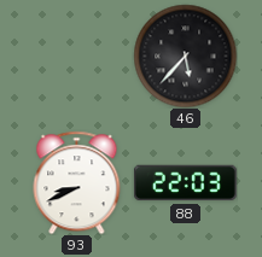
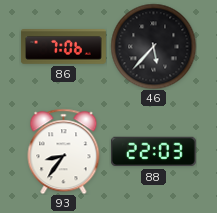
86: none -> 7:06 (63, 47)
93: 8:41 -> 8:36 (64, 151)
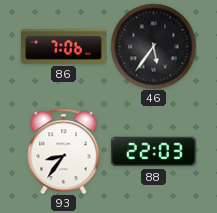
46: 5:37 -> 5:36 (153, 46)
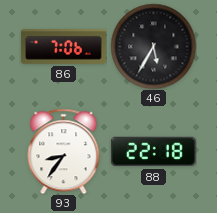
46: 5:36 -> 5:35 (153, 46)
88: 22:03 -> 22:18 (153, 152)
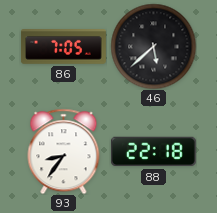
86: 7:06 -> 7:05 (63, 47)
46: 5:35 -> 5:38 (153, 46)
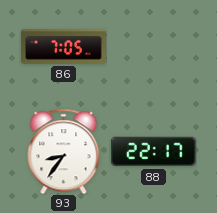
46: 5:38 -> none (153, 46)
88: 22:18 -> 22:17 (153, 152)
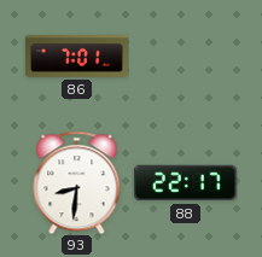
86: 7:05 -> 7:01 (76, 57)
93: 8:36 -> 8:31 (77, 182)
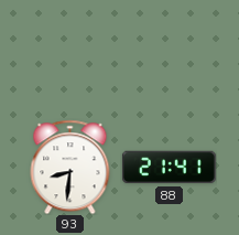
86: 7:01 -> none (76, 57)
88: 22:17 -> 21:41 (169, 168)
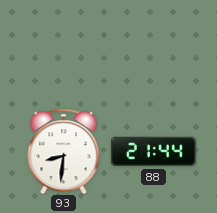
88: 21:41 -> 21:44 (153, 152)
